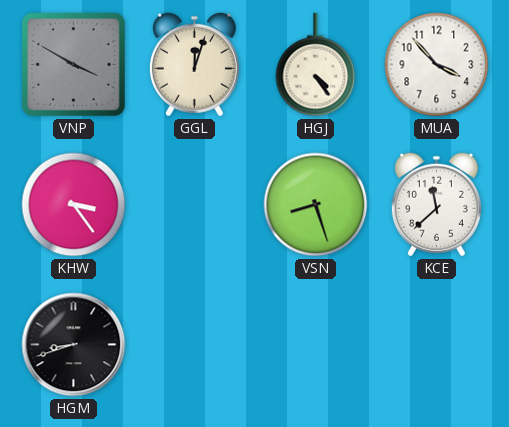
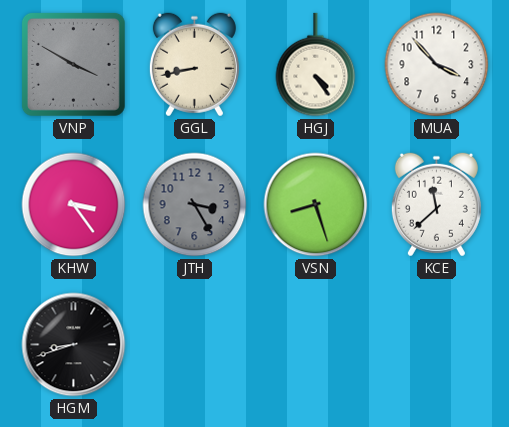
GGL: 12:03 -> 8:43 (194, 65)
JTH: none -> 3:25 (195, 205)
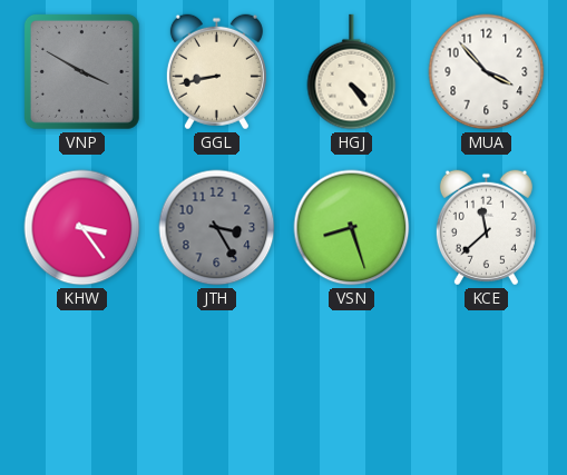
HGM: 8:42 -> none (74, 345)
